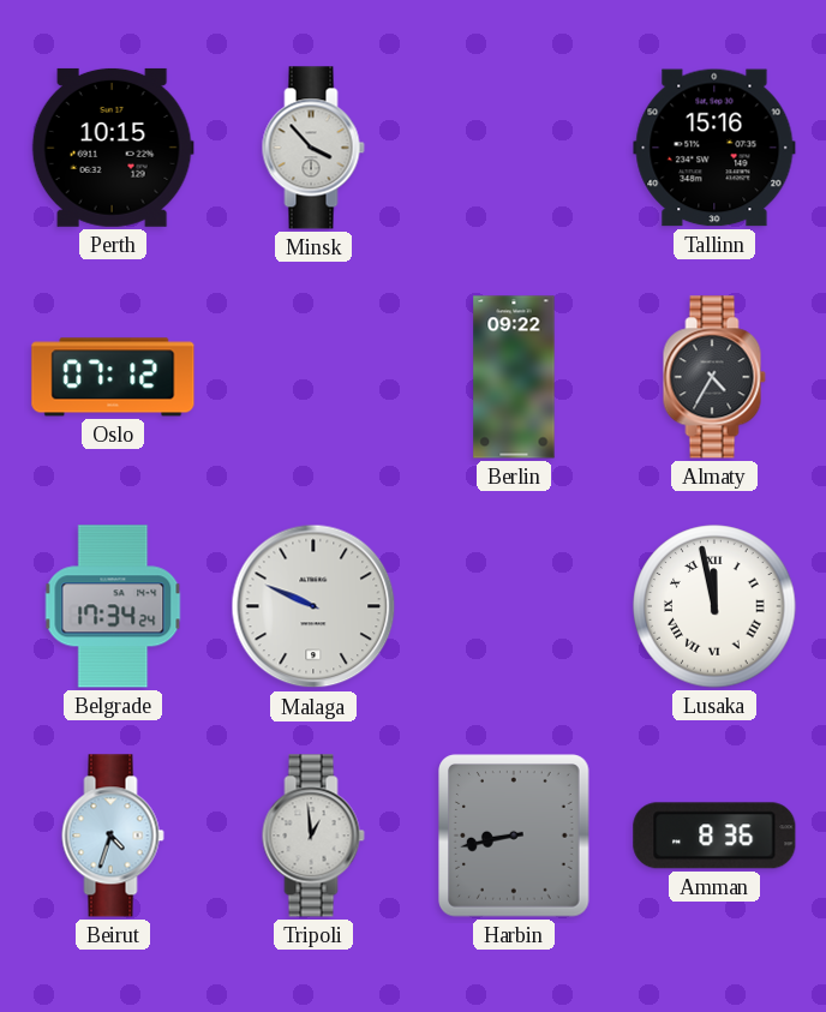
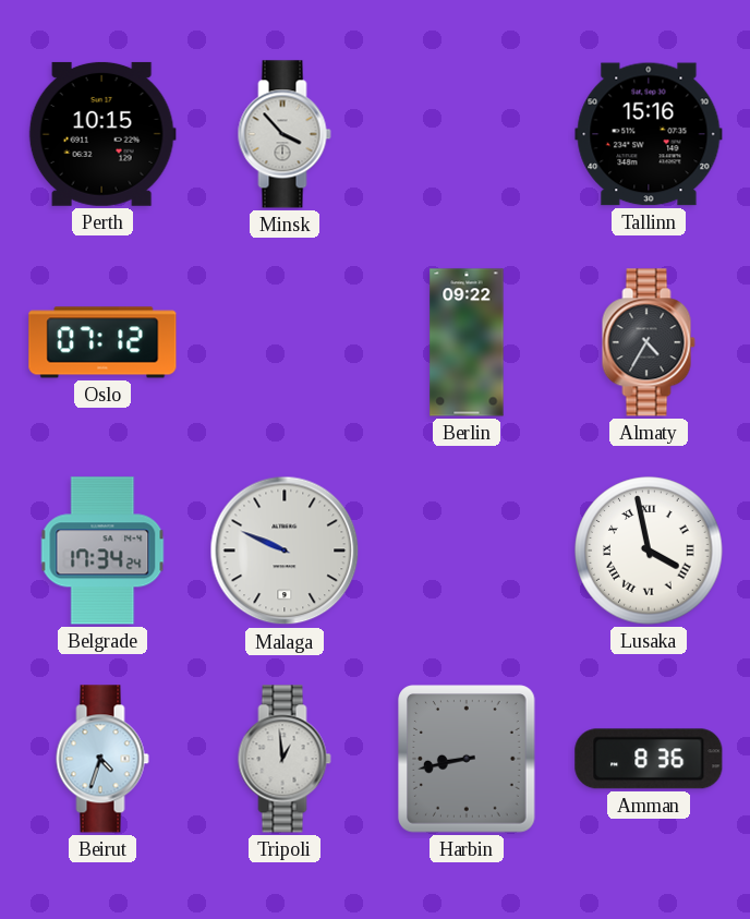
Lusaka: 11:58 -> 3:58 (649, 551)
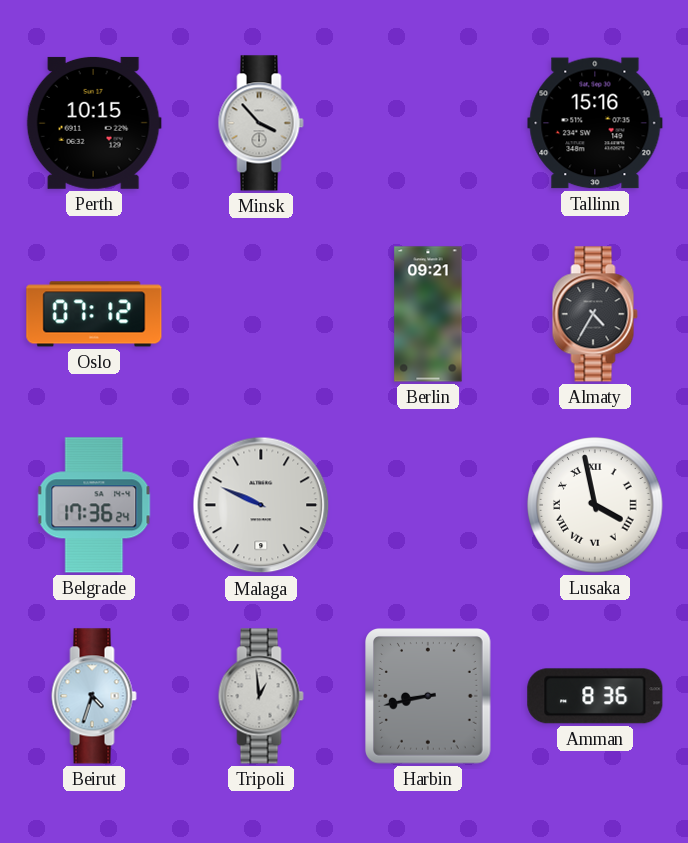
Berlin: 09:22 -> 09:21 (428, 314)
Belgrade: 17:34 -> 17:36 (94, 505)
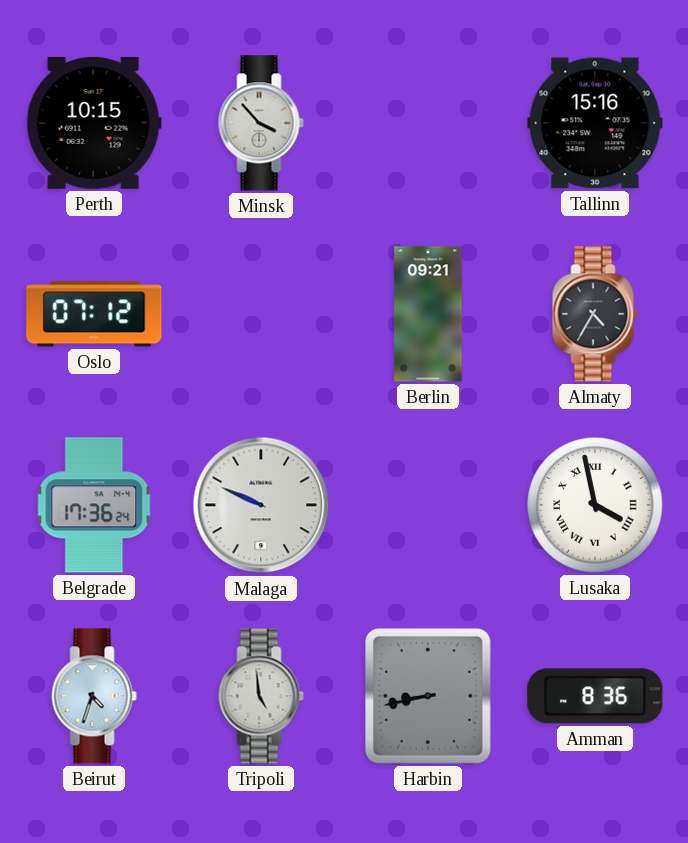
Tripoli: 12:59 -> 4:59 (261, 696)
